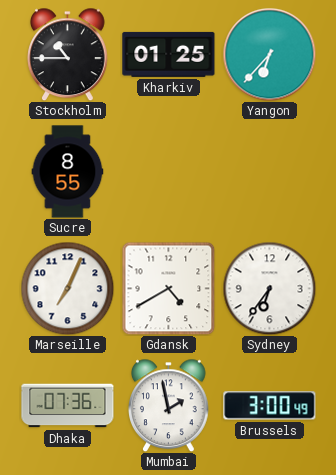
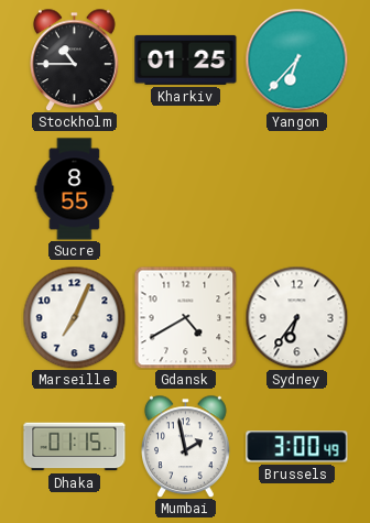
Dhaka: 07:36 -> 01:15 (75, 447)
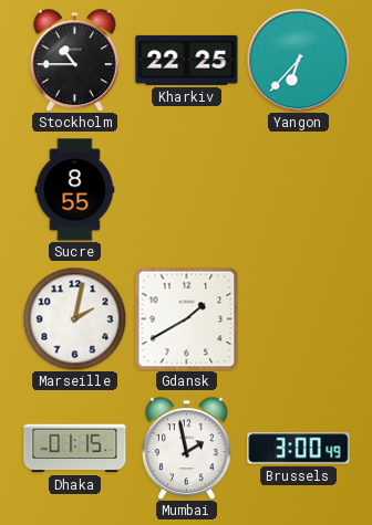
Kharkiv: 01:25 -> 22:25 (187, 60)
Marseille: 7:04 -> 2:02 (74, 318)
Gdansk: 4:40 -> 1:40 (186, 318)
Sydney: 6:36 -> none (296, 317)
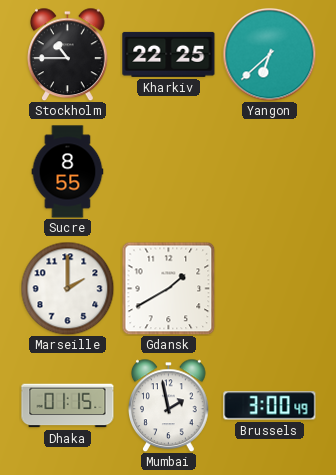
Yangon: 6:37 -> 6:38 (269, 54)
Marseille: 2:02 -> 2:00 (67, 288)
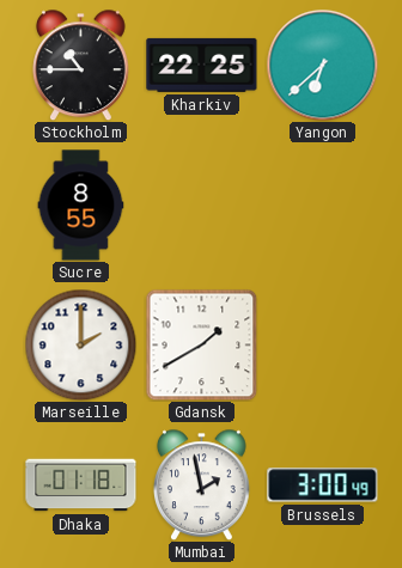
Dhaka: 01:15 -> 01:18 (81, 485)
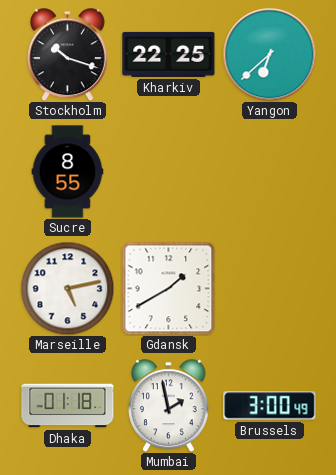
Stockholm: 10:45 -> 10:18 (68, 54)
Marseille: 2:00 -> 5:13 (67, 288)
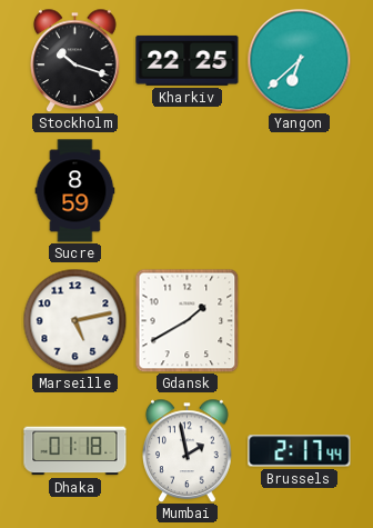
Sucre: 8:55 -> 8:59 (75, 191)
Brussels: 3:00 -> 2:17 (300, 451)
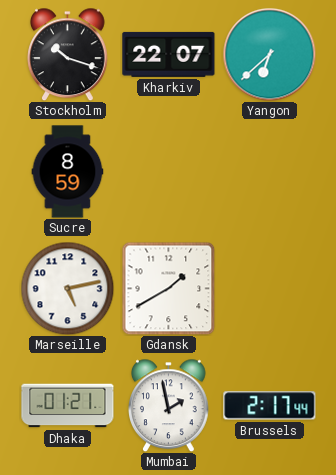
Kharkiv: 22:25 -> 22:07 (169, 54)
Dhaka: 01:18 -> 01:21 (68, 406)
